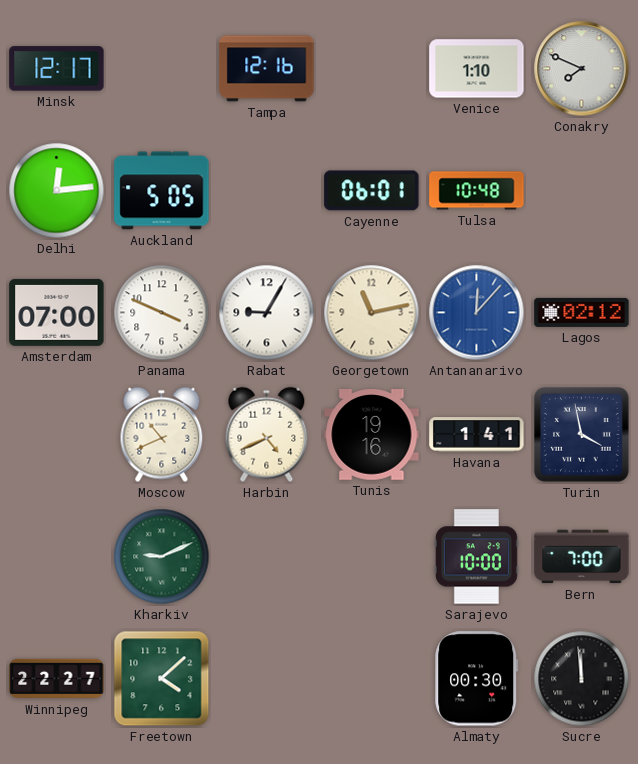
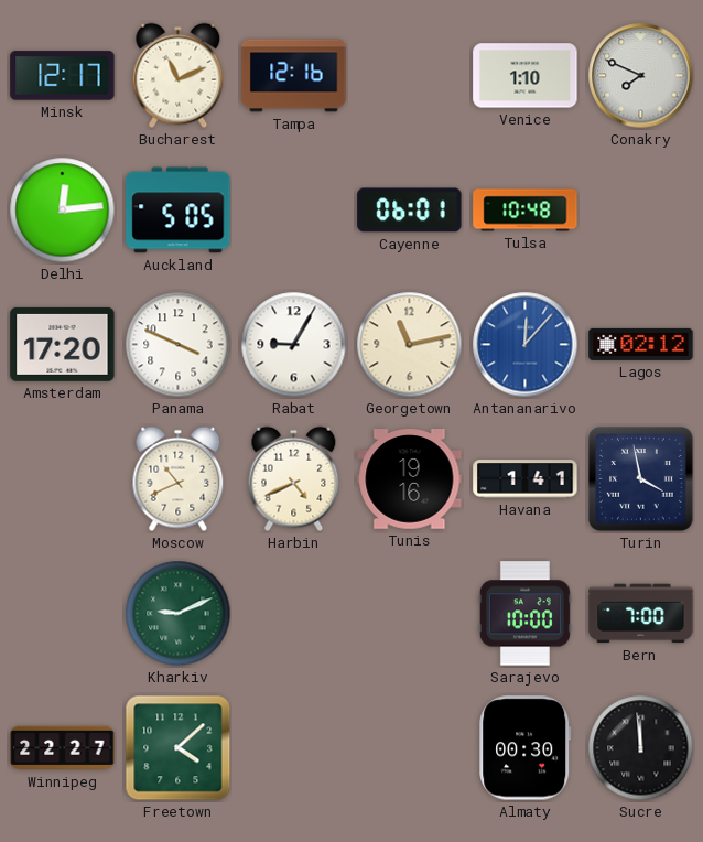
Bucharest: none -> 11:11 (179, 76)
Amsterdam: 07:00 -> 17:20 (63, 344)
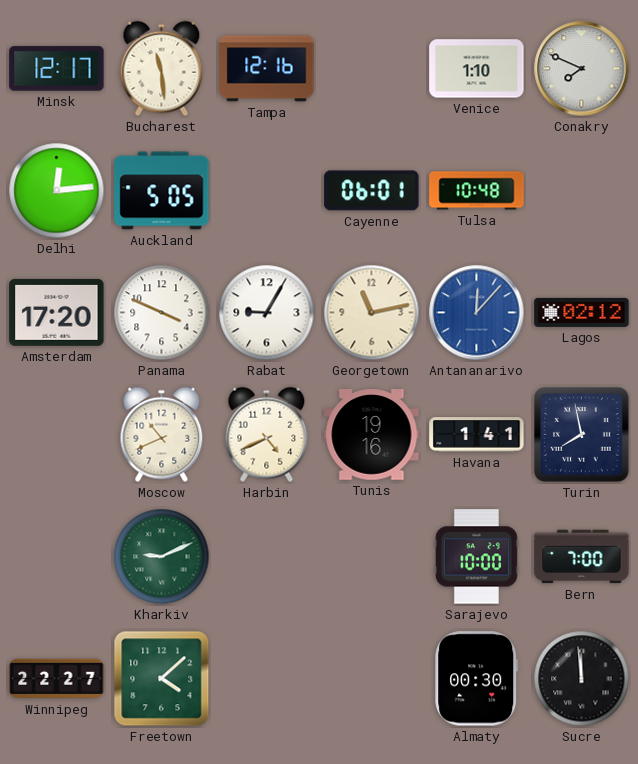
Bucharest: 11:11 -> 11:29 (162, 69)
Turin: 3:58 -> 7:58 (582, 435)
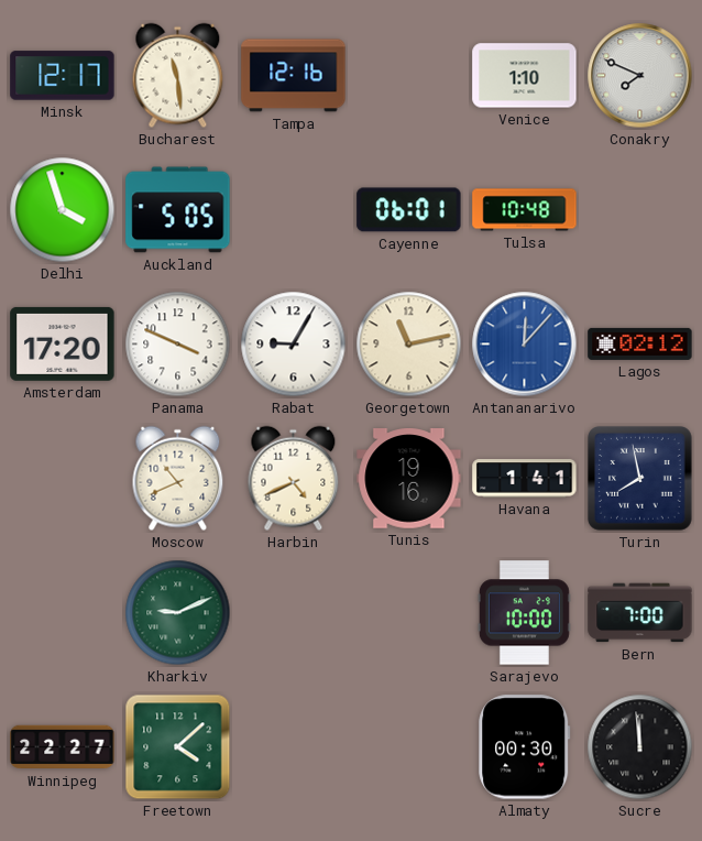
Delhi: 12:14 -> 3:57 (63, 210)
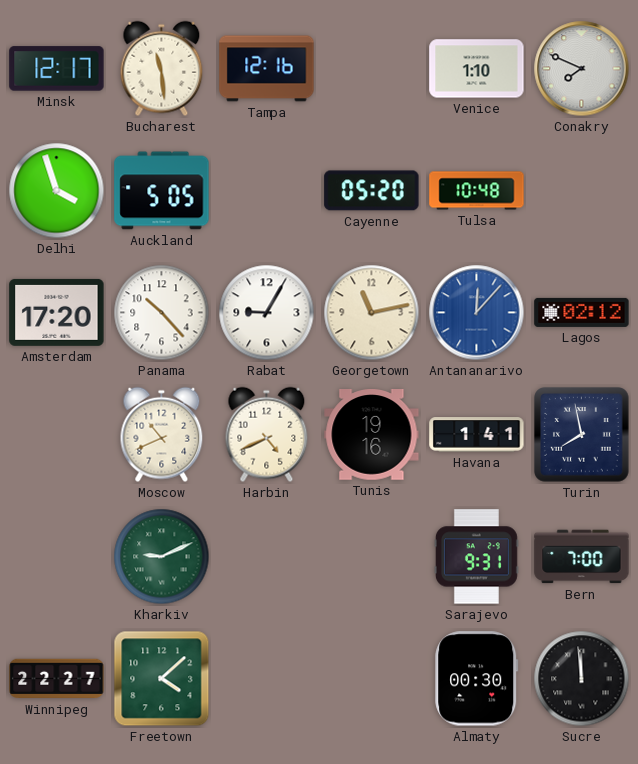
Cayenne: 06:01 -> 05:20 (372, 191)
Panama: 3:49 -> 10:23 (162, 313)
Sarajevo: 10:00 -> 9:31 (476, 557)
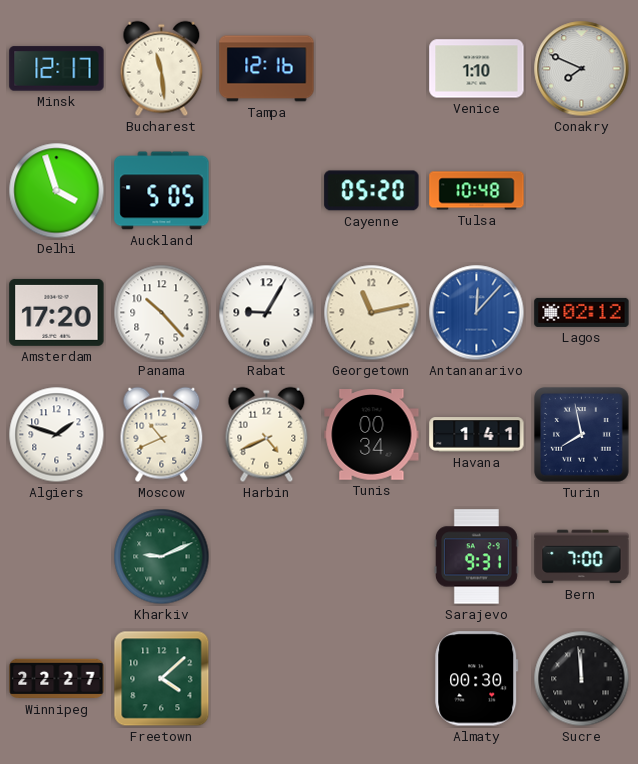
Algiers: none -> 1:48 (57, 435)
Tunis: 19:16 -> 00:34 (372, 435)
